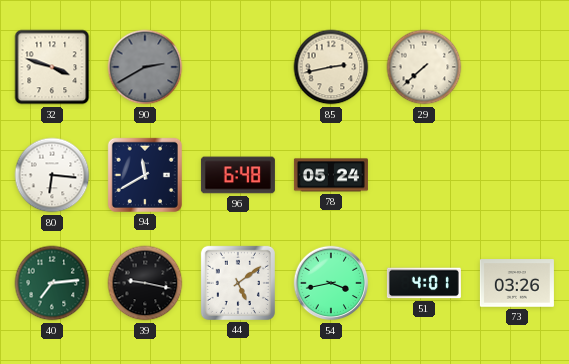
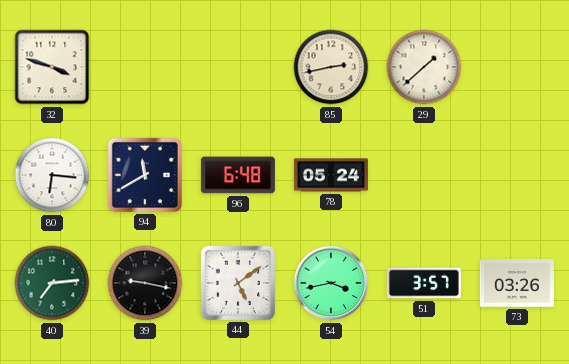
90: 2:40 -> none (145, 67)
29: 7:38 -> 1:38 (424, 67)
51: 4:01 -> 3:57 (424, 283)
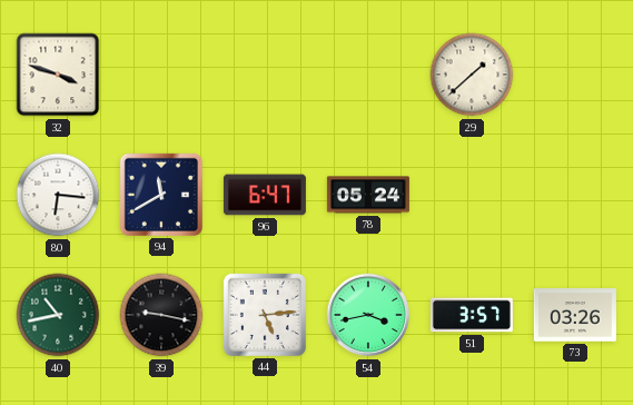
85: 2:43 -> none (331, 67)
96: 6:48 -> 6:47 (265, 195)
40: 7:14 -> 10:43 (58, 315)
44: 5:09 -> 5:14 (265, 315)
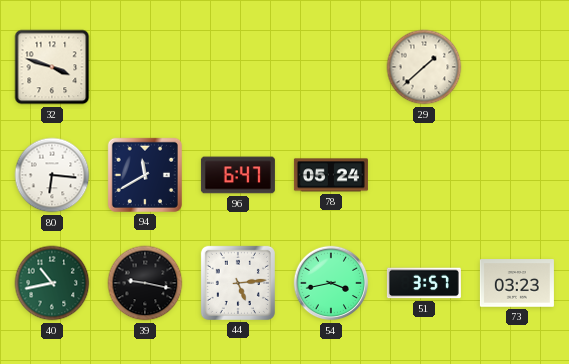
73: 03:26 -> 03:23 (517, 283)
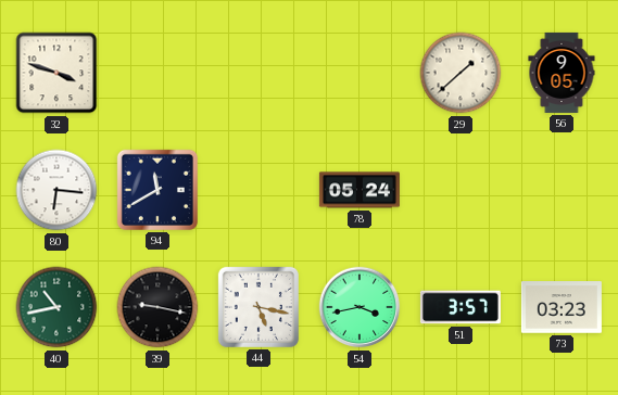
56: none -> 9:05 (562, 73)
96: 6:47 -> none (238, 175)
44: 5:14 -> 5:17 (258, 307)
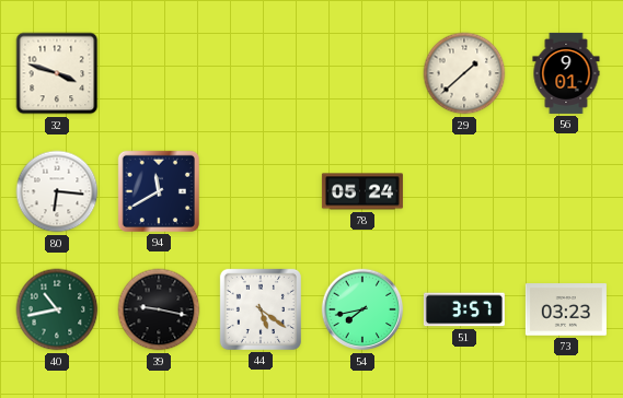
56: 9:05 -> 9:01 (566, 73)
44: 5:17 -> 5:21 (261, 309)
54: 3:43 -> 7:43 (362, 309)
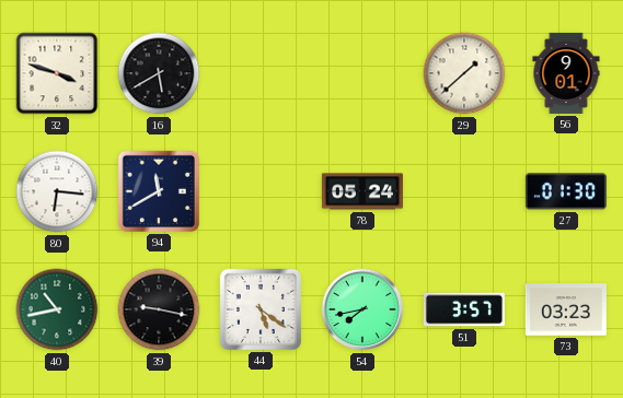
16: none -> 5:40 (159, 73)
27: none -> 01:30 (566, 191)
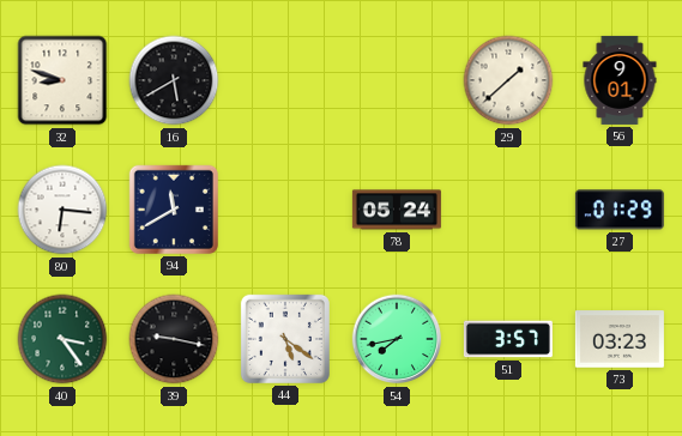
32: 3:48 -> 8:48 (62, 80)
27: 01:30 -> 01:29 (620, 210)
40: 10:43 -> 3:24 (62, 339)
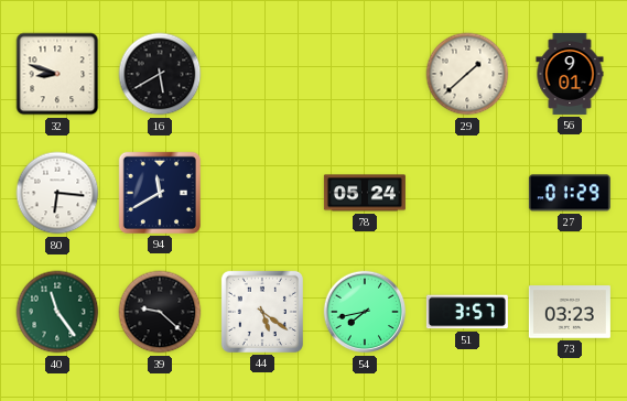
40: 3:24 -> 11:24 (57, 312)
39: 9:17 -> 9:22 (160, 312)
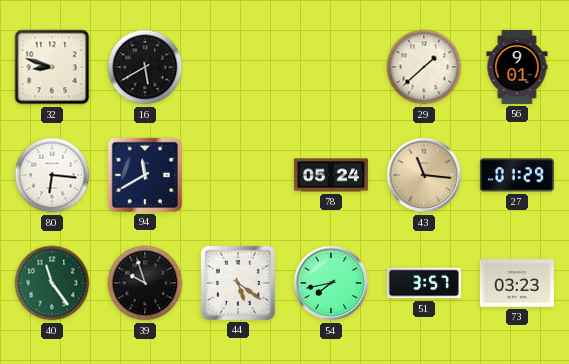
43: none -> 11:16 (424, 175)
39: 9:22 -> 9:57 (145, 283)
